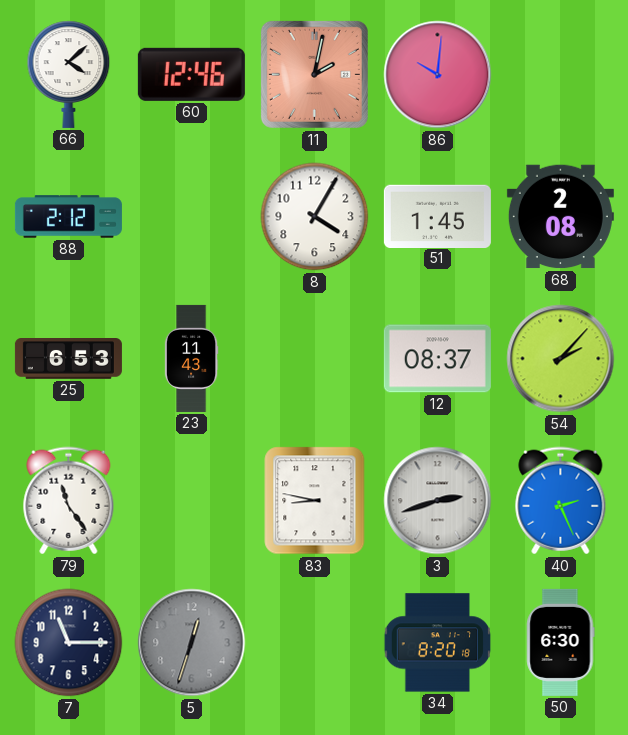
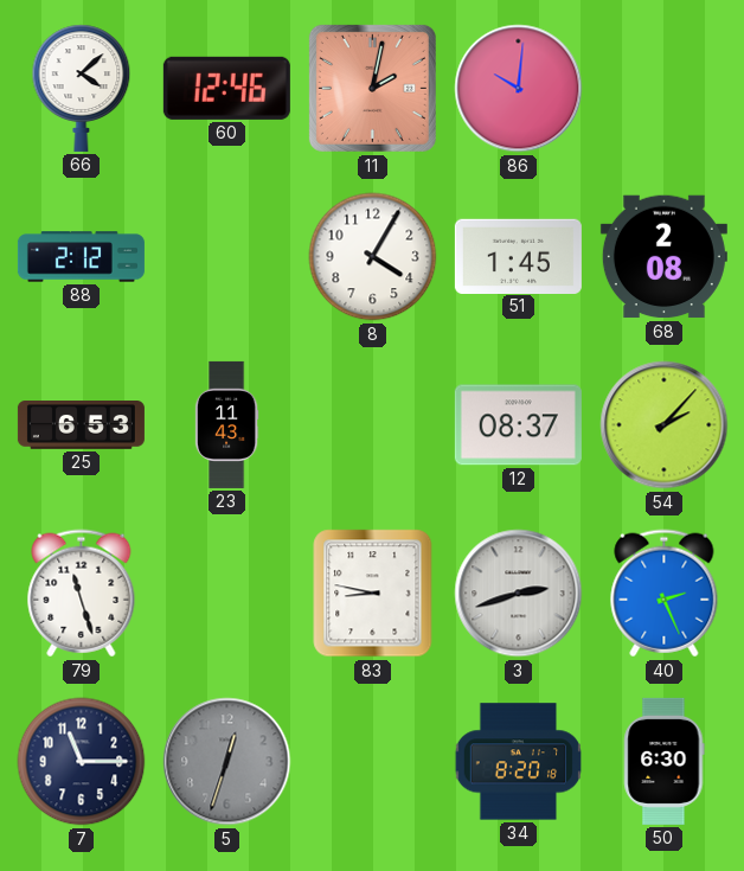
79: 11:24 -> 11:27 (82, 594)
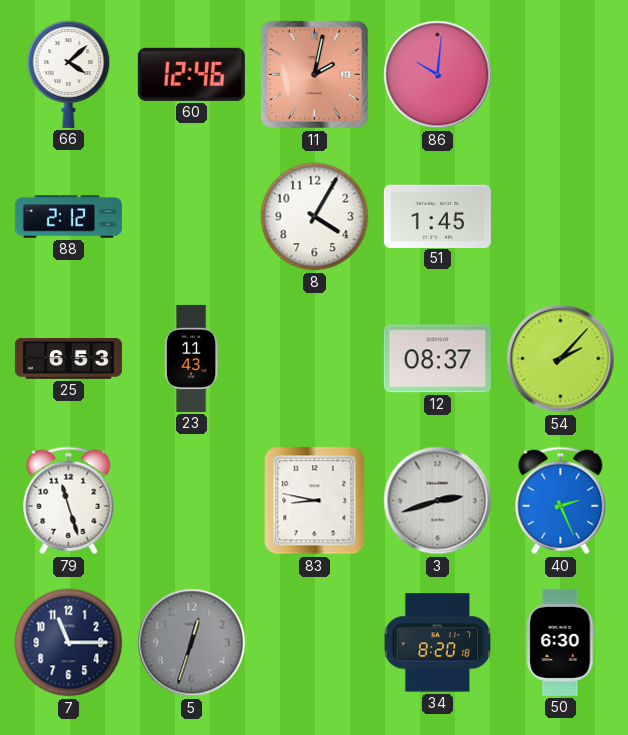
68: 2:08 -> none (663, 257)
